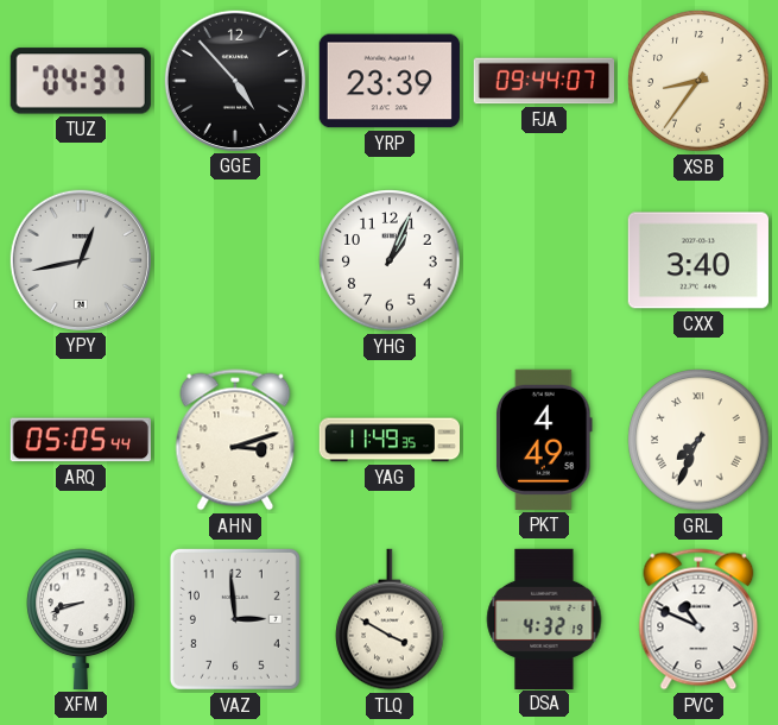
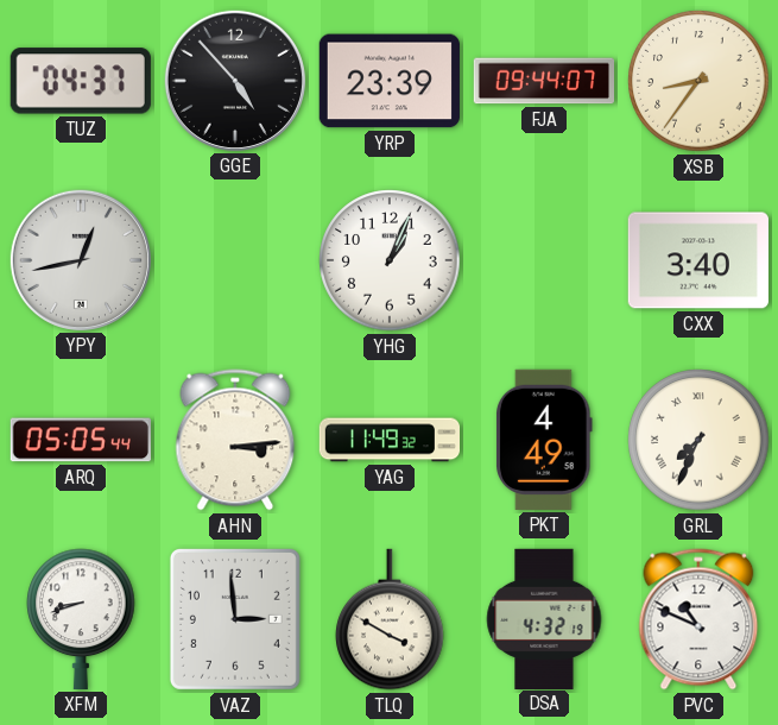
AHN: 3:12 -> 3:14 (235, 440)
YAG: 11:49:35 -> 11:49:32 (388, 440)
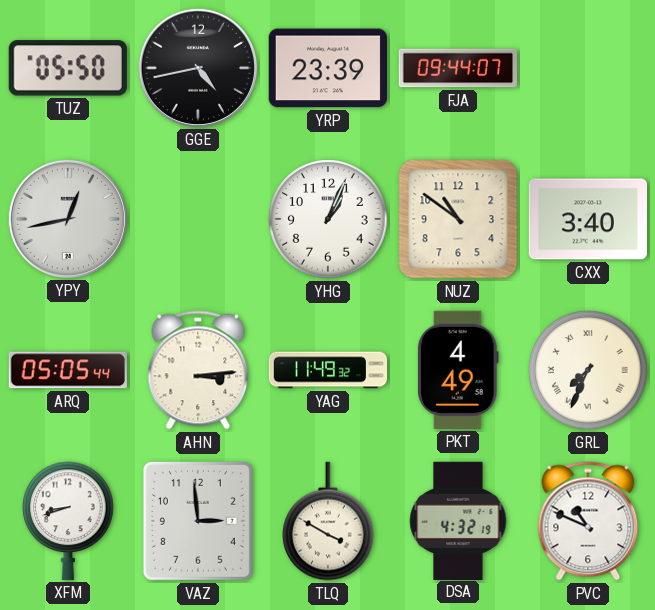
TUZ: 04:37 -> 05:50 (68, 68)
GGE: 4:53 -> 4:43 (198, 68)
XSB: 8:36 -> none (698, 81)
NUZ: none -> 10:51 (458, 219)
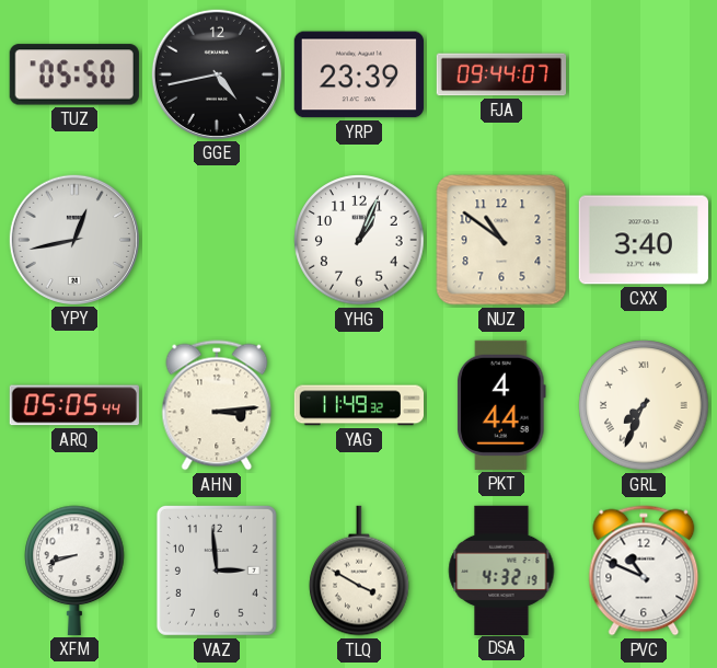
PKT: 4:49 -> 4:44 (502, 405)
